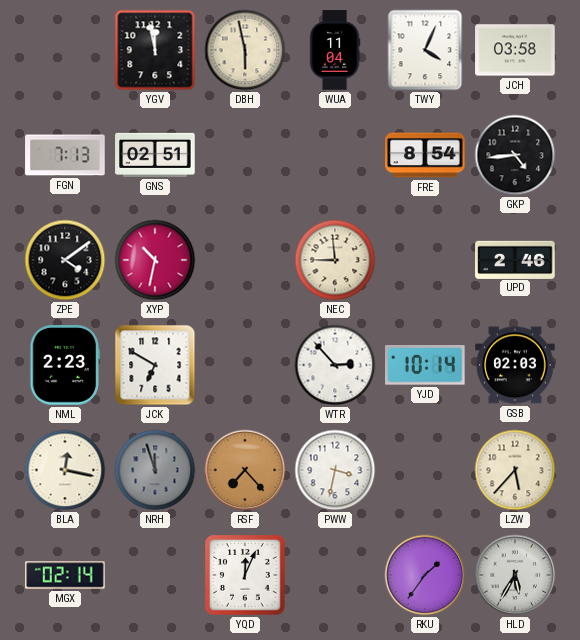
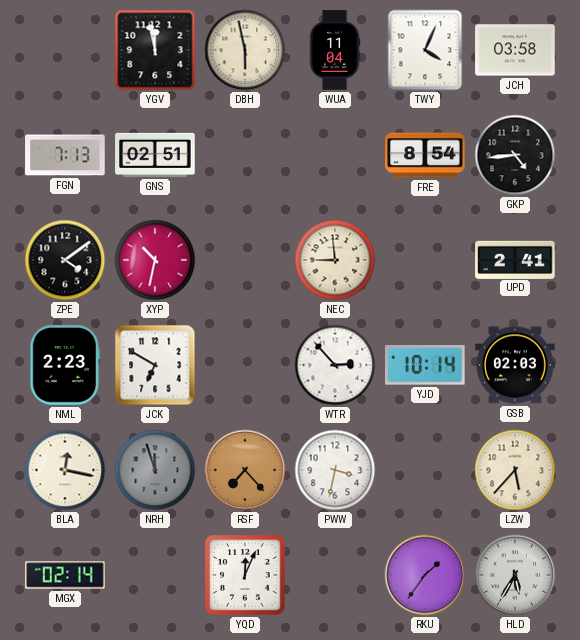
UPD: 2:46 -> 2:41 (515, 259)
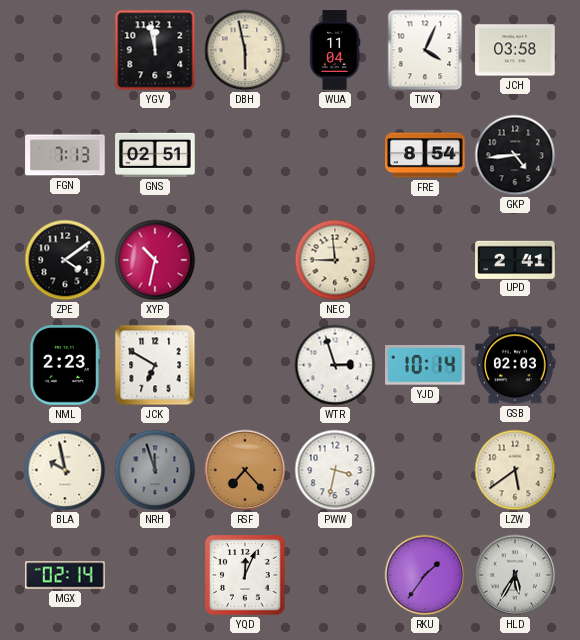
WTR: 2:53 -> 2:57 (335, 365)
BLA: 12:17 -> 9:58 (65, 470)
LZW: 5:37 -> 5:39 (515, 470)
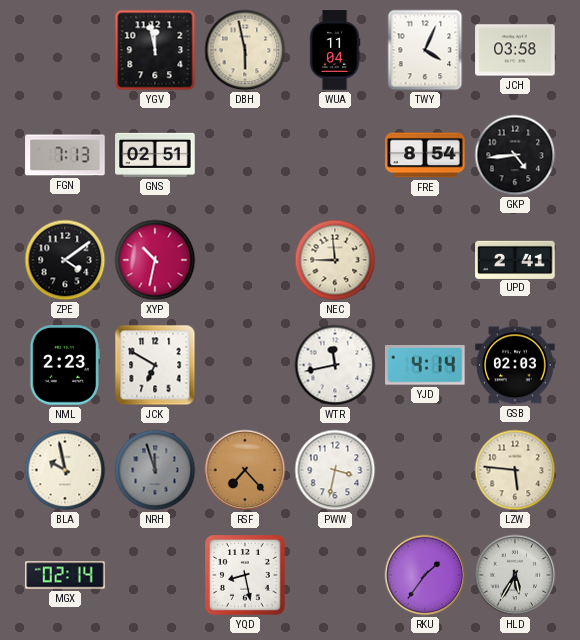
WTR: 2:57 -> 11:43 (335, 365)
YJD: 10:14 -> 4:14 (426, 366)
LZW: 5:39 -> 5:46 (515, 470)
YQD: 12:04 -> 8:28 (246, 576)
